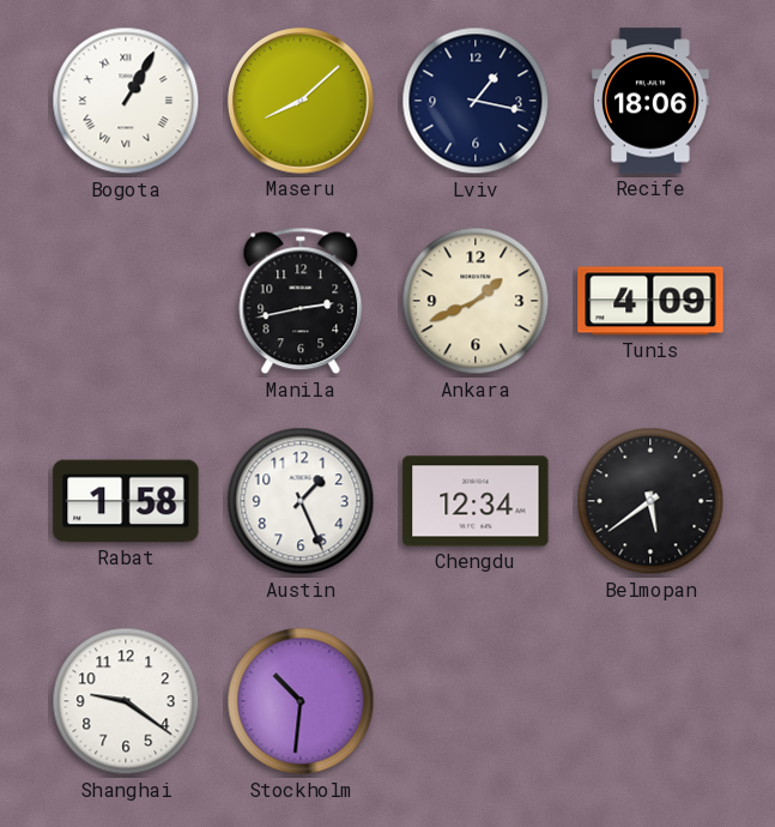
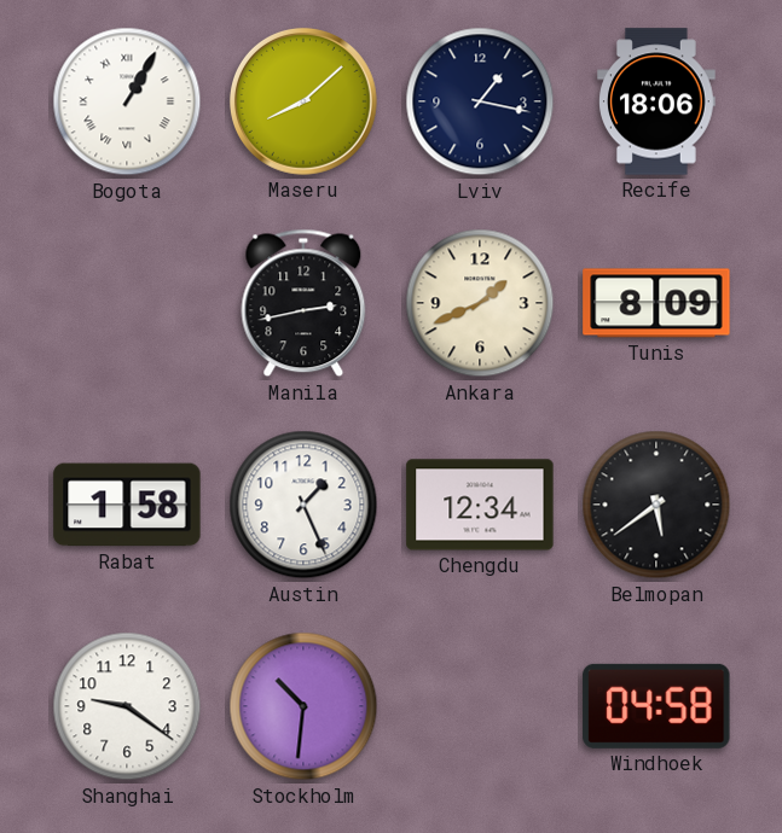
Tunis: 4:09 -> 8:09 (656, 303)
Windhoek: none -> 04:58 (656, 706)
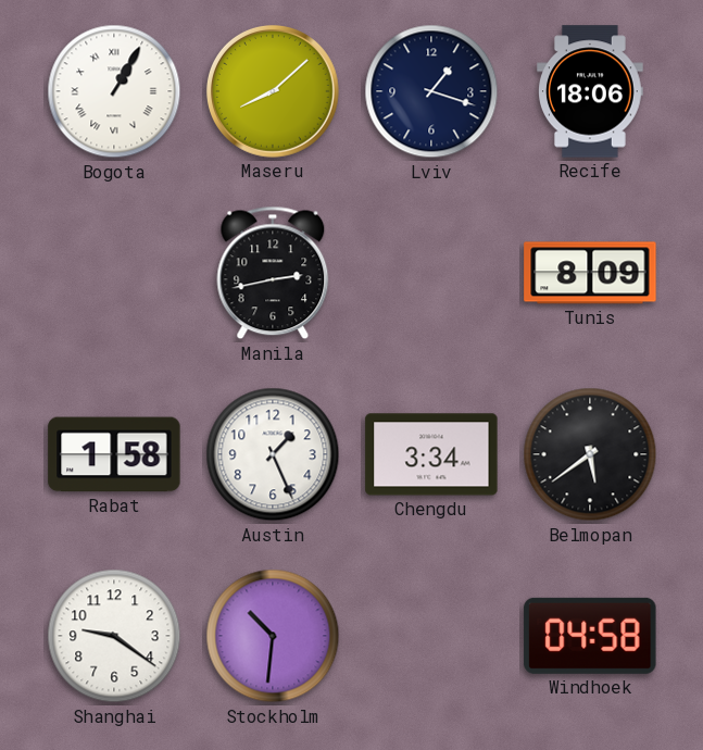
Lviv: 1:17 -> 1:18 (431, 91)
Ankara: 1:41 -> none (480, 303)
Chengdu: 12:34 -> 3:34 (431, 454)
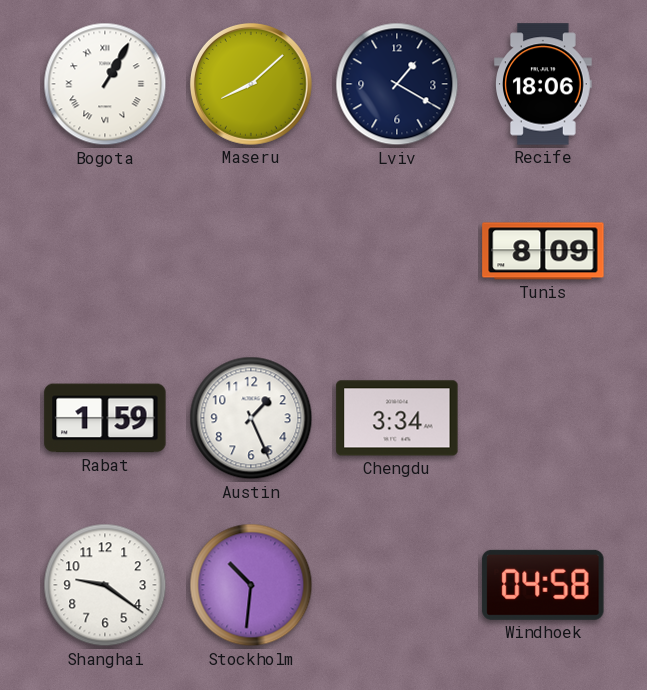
Lviv: 1:18 -> 1:20 (397, 84)
Manila: 2:43 -> none (273, 273)
Rabat: 1:58 -> 1:59 (105, 418)
Belmopan: 5:39 -> none (590, 454)
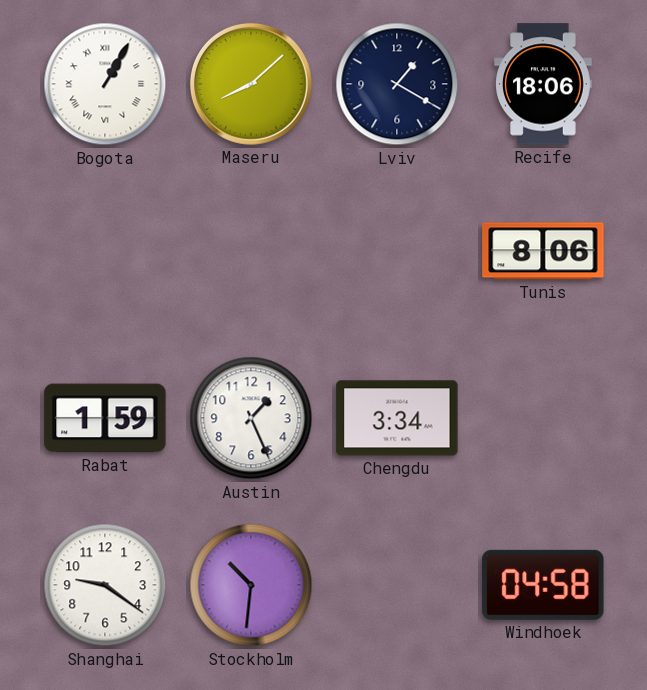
Tunis: 8:09 -> 8:06 (543, 251)
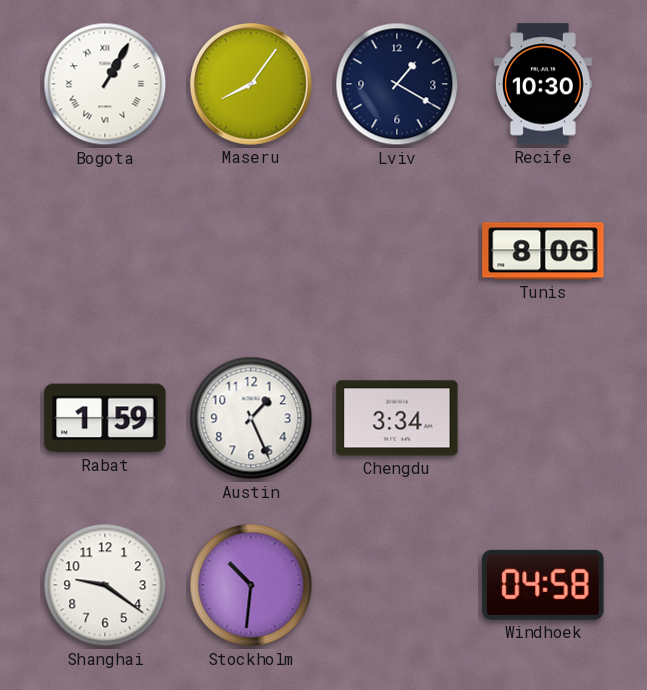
Maseru: 8:08 -> 8:06 (251, 84)
Recife: 18:06 -> 10:30 (544, 84)
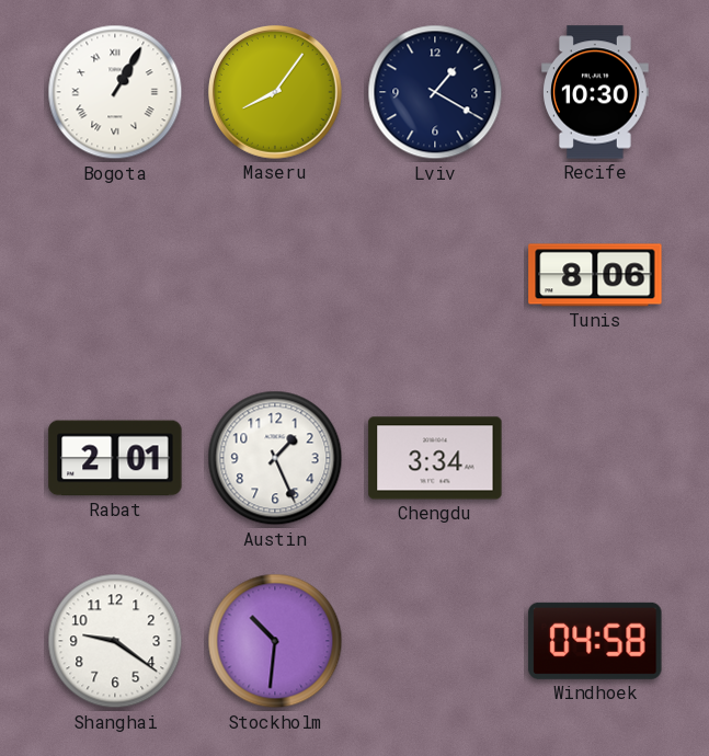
Rabat: 1:59 -> 2:01 (115, 458)
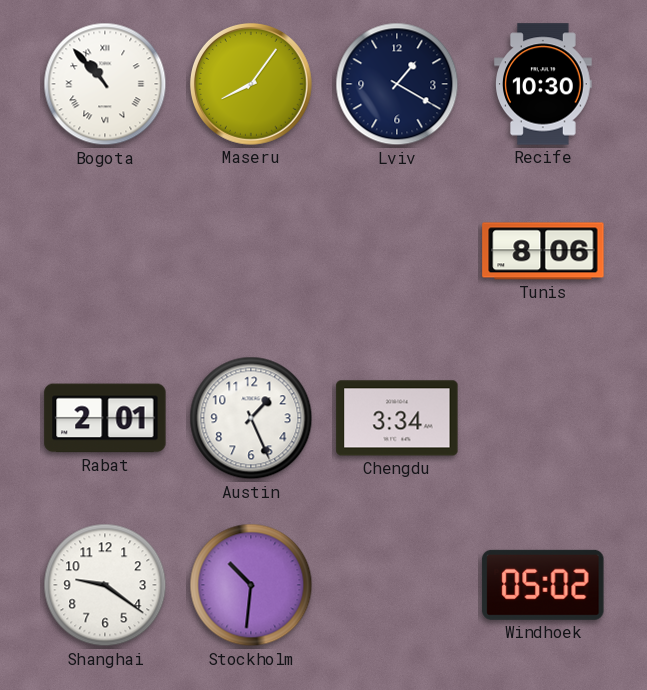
Bogota: 1:05 -> 10:53 (105, 84)
Windhoek: 04:58 -> 05:02 (543, 585)
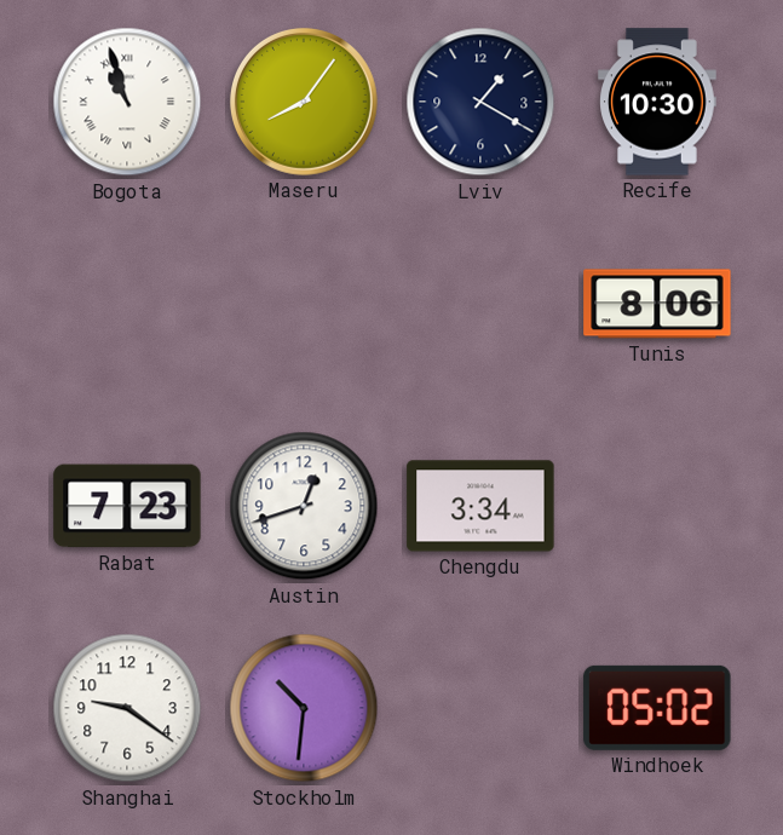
Bogota: 10:53 -> 10:57 (127, 102)
Rabat: 2:01 -> 7:23 (127, 506)
Austin: 1:26 -> 12:42 (304, 506)
